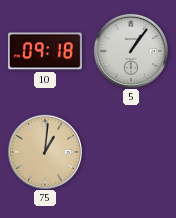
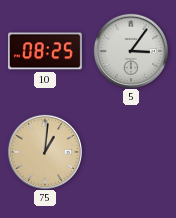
10: 09:18 -> 08:25 (45, 51)
5: 1:06 -> 3:06 (130, 50)
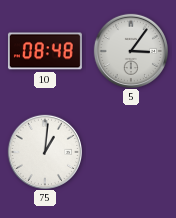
10: 08:25 -> 08:48 (45, 51)
75 dial: champagne -> white (44, 151)
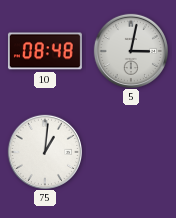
5: 3:06 -> 3:02 (130, 50)
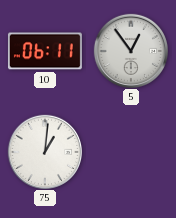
10: 08:48 -> 06:11 (45, 51)
5: 3:02 -> 12:54 (130, 50)
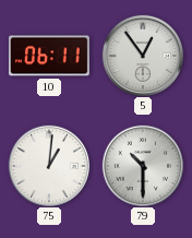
79: none -> 10:30 (142, 165)
